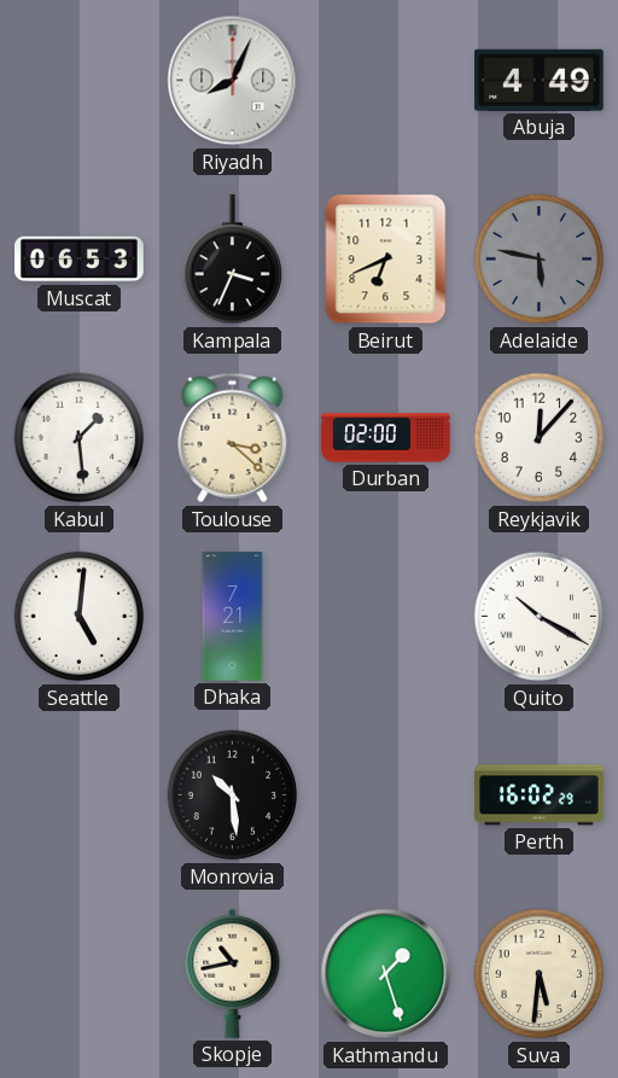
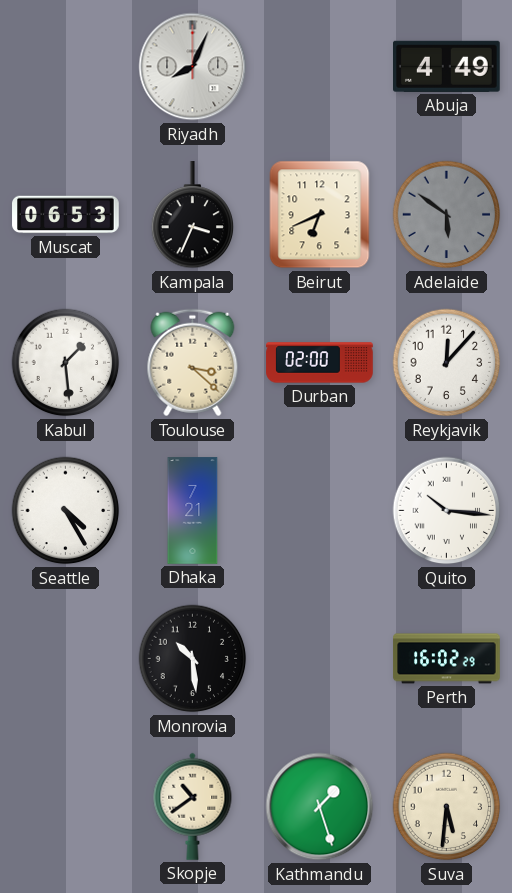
Adelaide: 5:47 -> 5:51 (447, 215)
Seattle: 5:01 -> 4:25 (66, 511)
Quito: 10:20 -> 10:16 (447, 511)
Skopje: 10:43 -> 10:39 (193, 806)
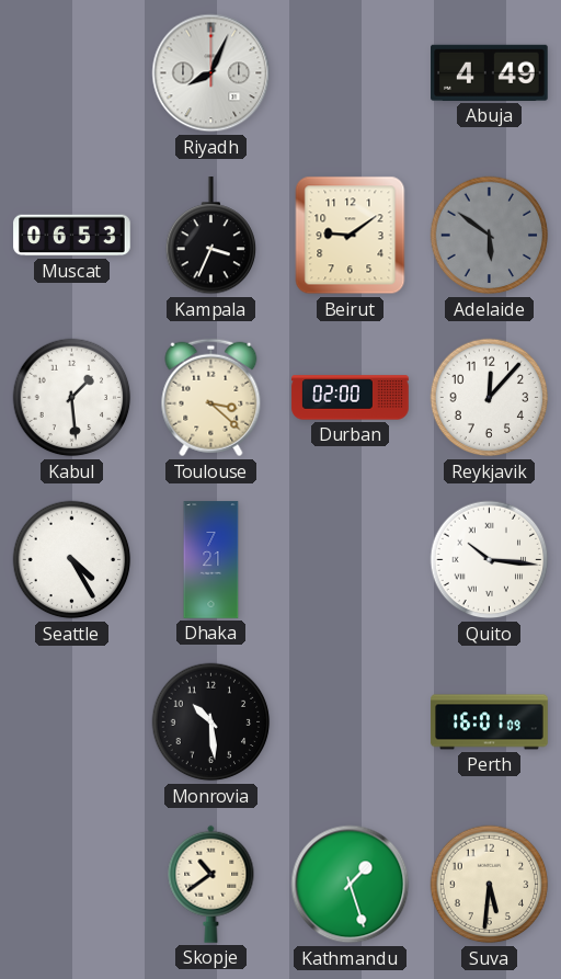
Beirut: 6:41 -> 9:09 (351, 236)
Perth: 16:02 -> 16:01 (490, 722)
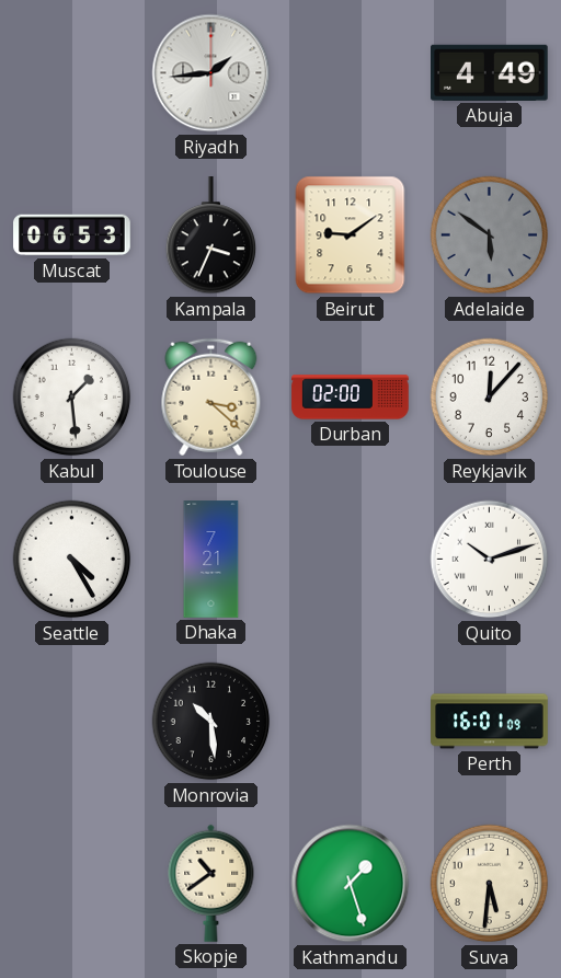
Riyadh: 8:04 -> 1:44 (211, 73)
Quito: 10:16 -> 10:12 (490, 560)
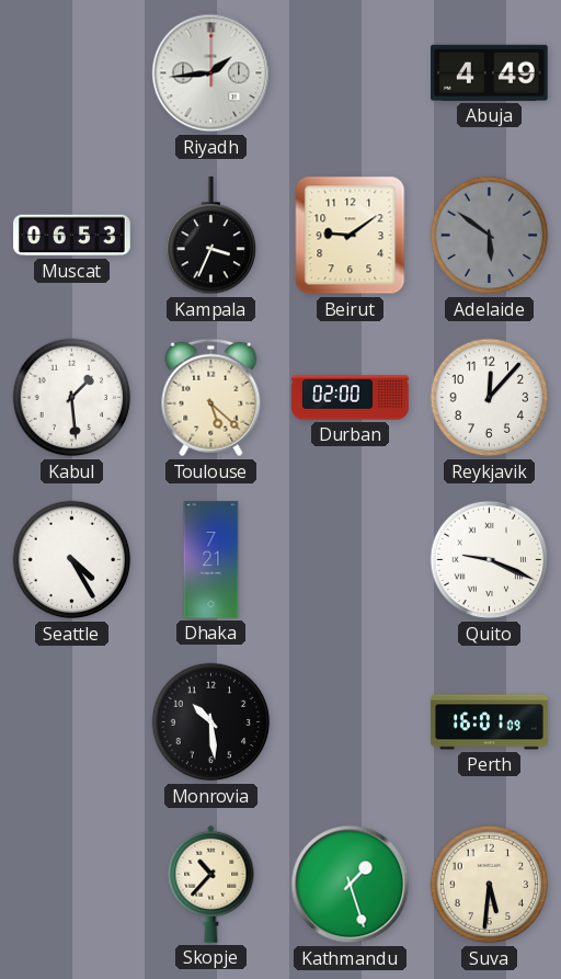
Toulouse: 3:22 -> 5:22 (211, 398)
Quito: 10:12 -> 9:19 (490, 560)
Skopje: 10:39 -> 10:37 (211, 884)
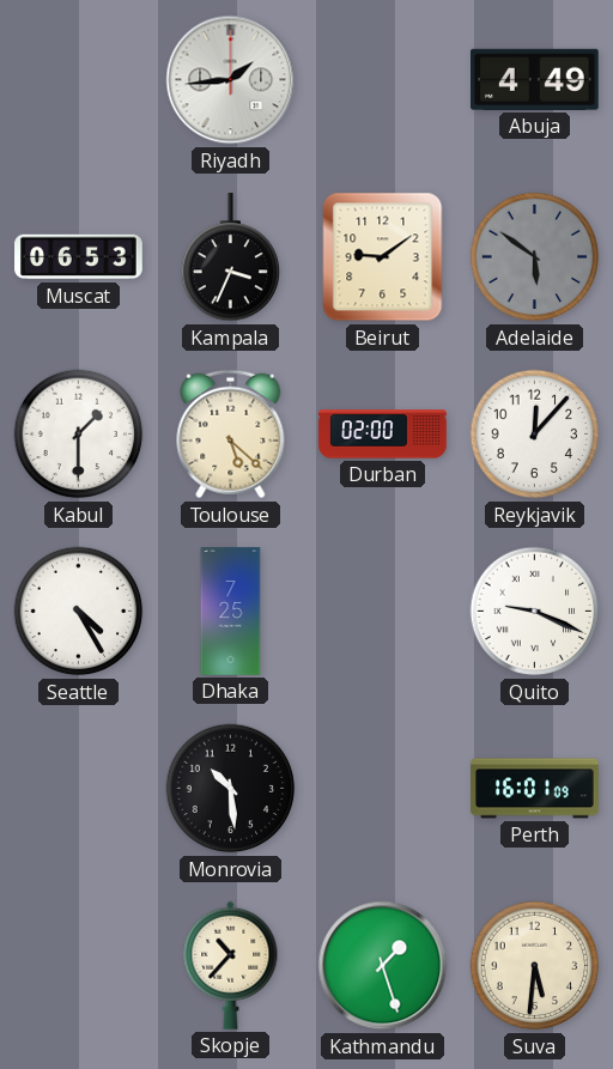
Kabul: 1:29 -> 1:30 (79, 435)
Dhaka: 7:21 -> 7:25 (231, 612)
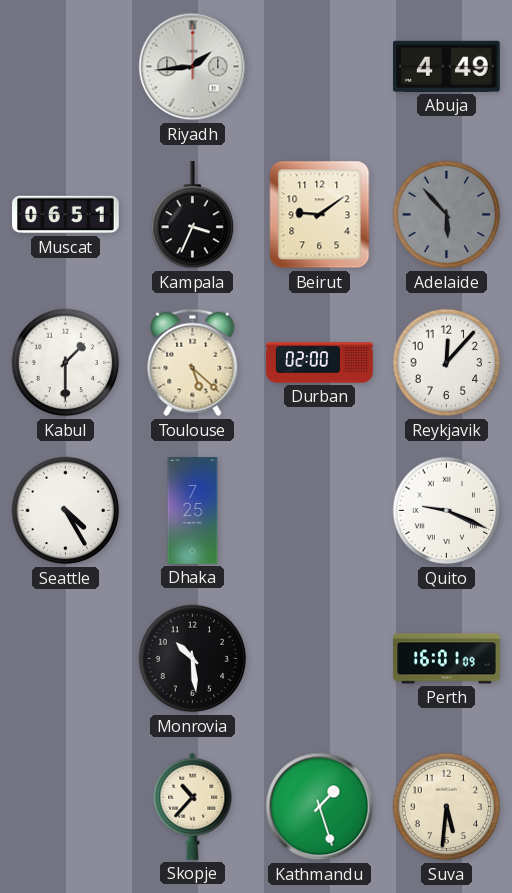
Muscat: 06:53 -> 06:51 (66, 215)
Adelaide: 5:51 -> 5:53 (447, 215)
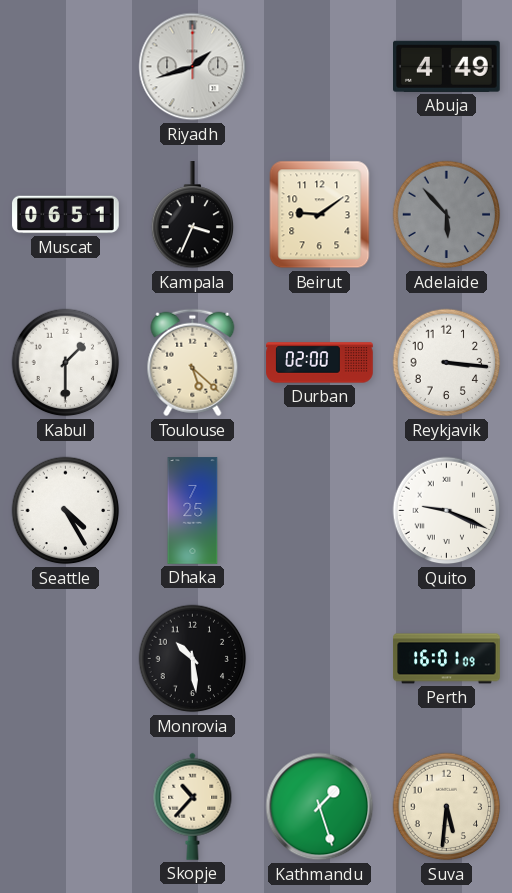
Riyadh: 1:44 -> 1:42 (193, 67)
Reykjavik: 12:07 -> 3:16 (447, 363)
